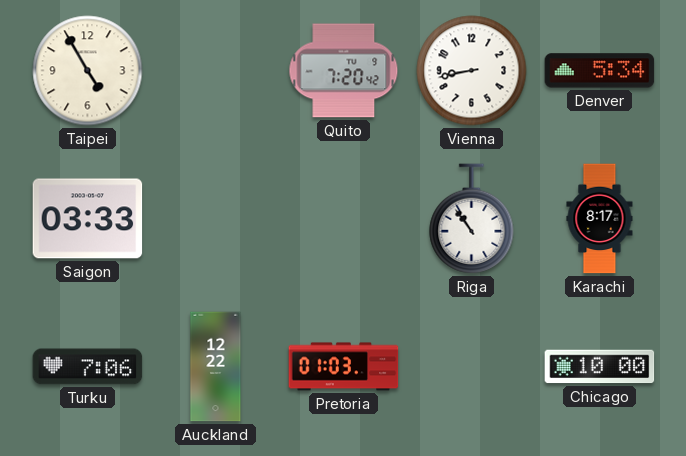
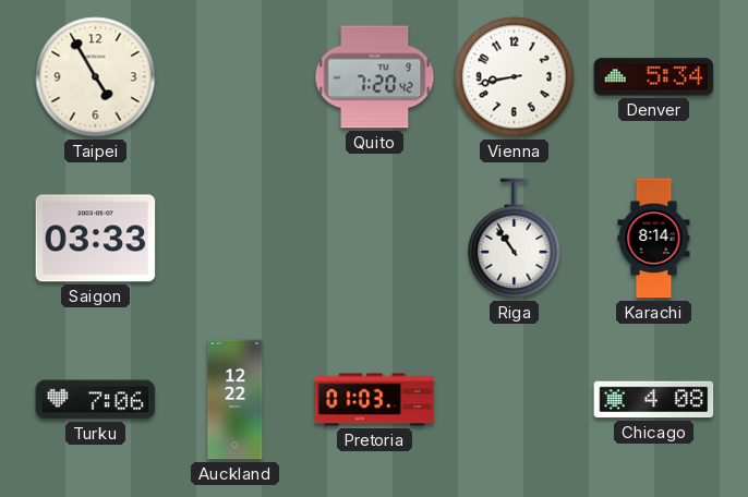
Karachi: 8:17 -> 8:14 (654, 239)
Chicago: 10:00 -> 4:08 (654, 400)
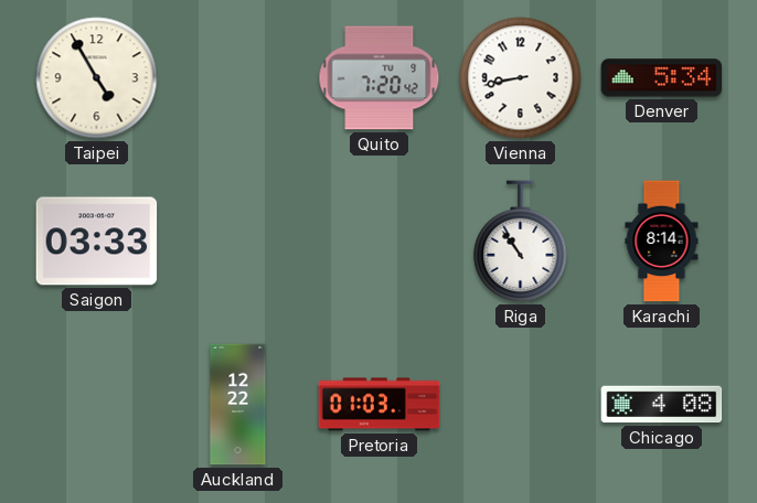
Turku: 7:06 -> none (96, 400)
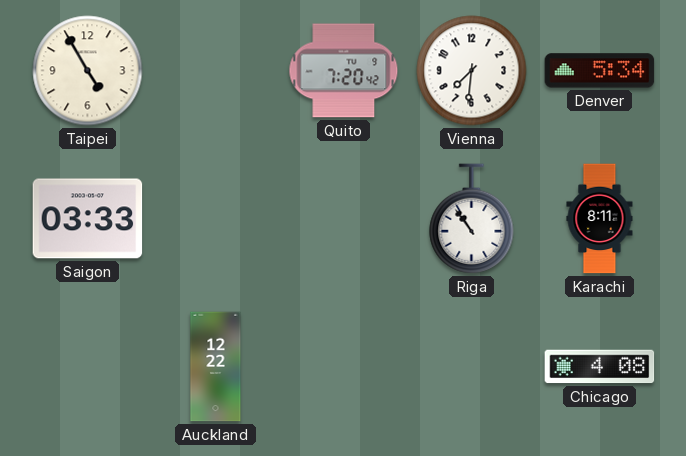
Vienna: 8:43 -> 7:31 (472, 71)
Karachi: 8:14 -> 8:11 (600, 219)
Pretoria: 01:03 -> none (380, 405)
